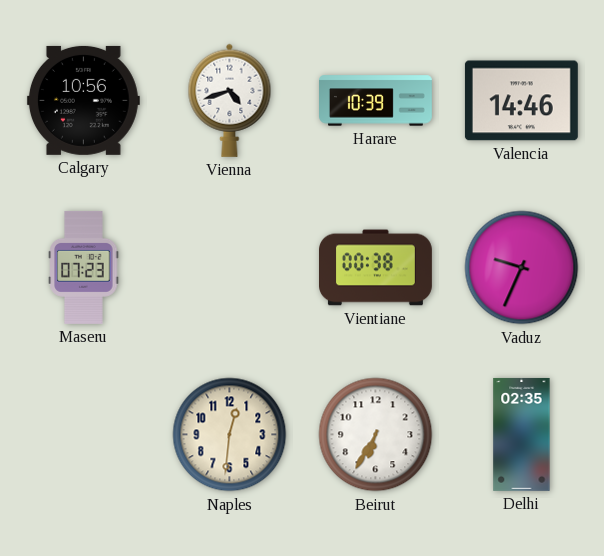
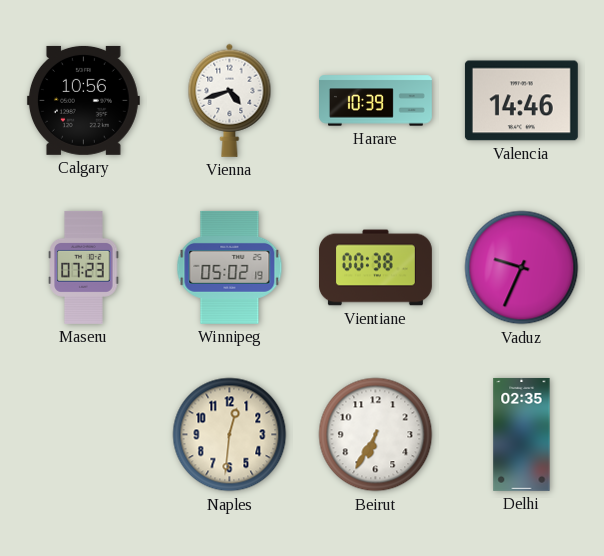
Winnipeg: none -> 05:02 (230, 267)
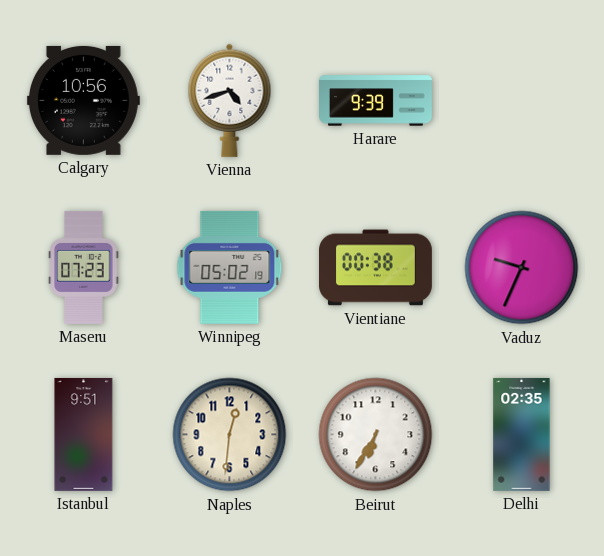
Harare: 10:39 -> 9:39 (376, 101)
Valencia: 14:46 -> none (521, 101)
Istanbul: none -> 9:51 (84, 434)
